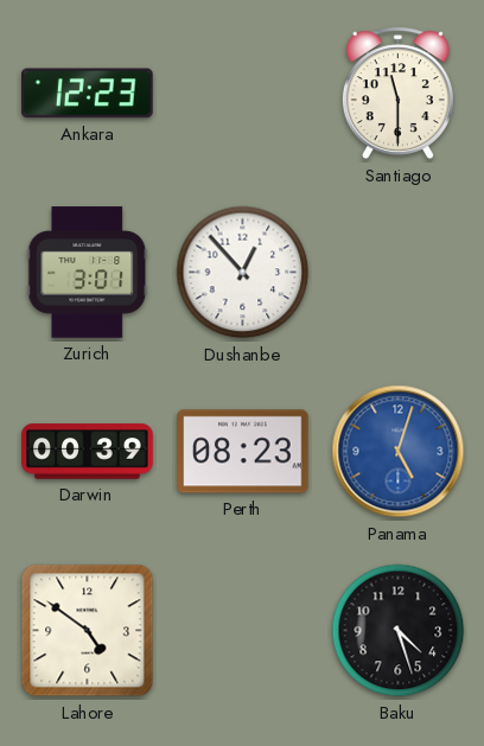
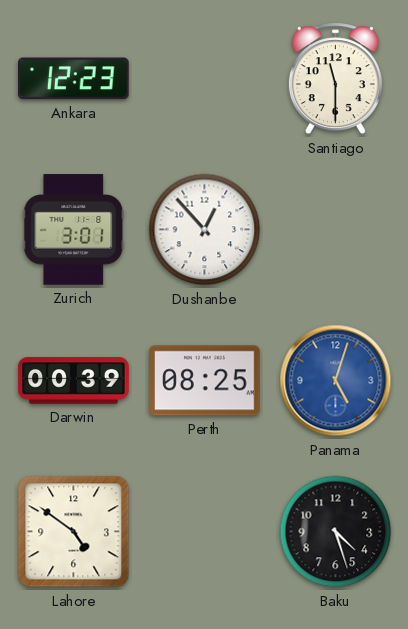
Perth: 08:23 -> 08:25 (205, 381)
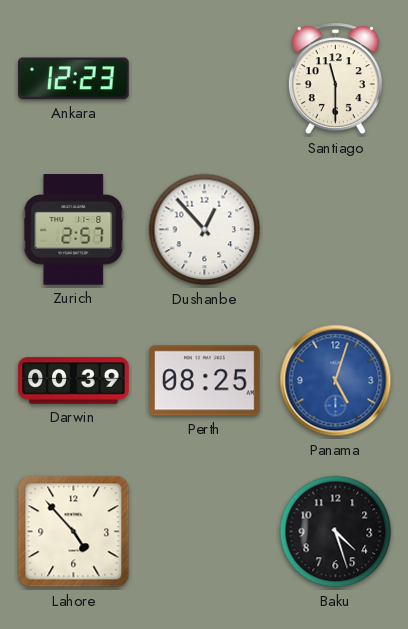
Zurich: 3:01 -> 2:57 (74, 230)
Lahore: 4:51 -> 4:53 (74, 532)
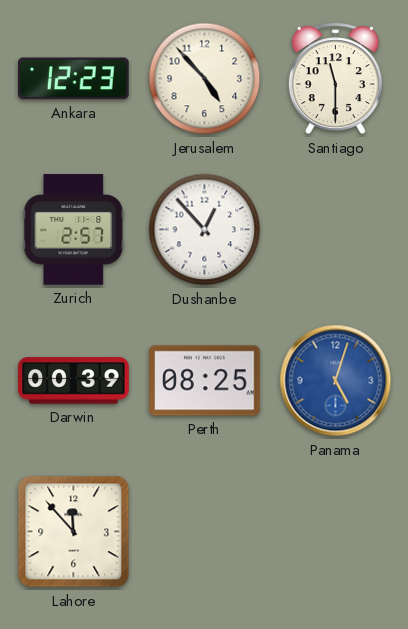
Jerusalem: none -> 4:53 (205, 79)
Lahore: 4:53 -> 11:53 (74, 532)
Baku: 4:27 -> none (336, 532)
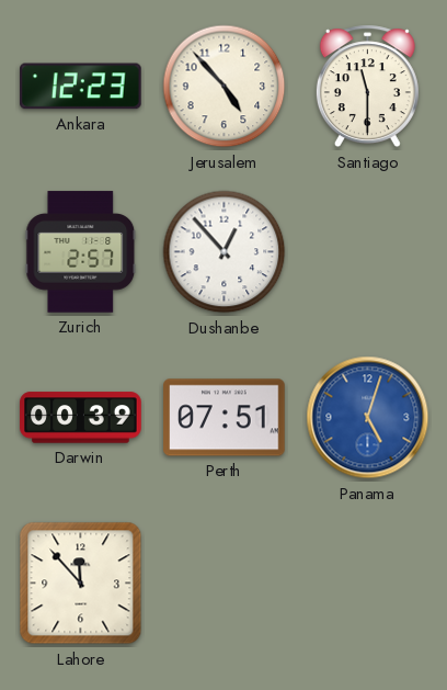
Perth: 08:25 -> 07:51 (225, 418)
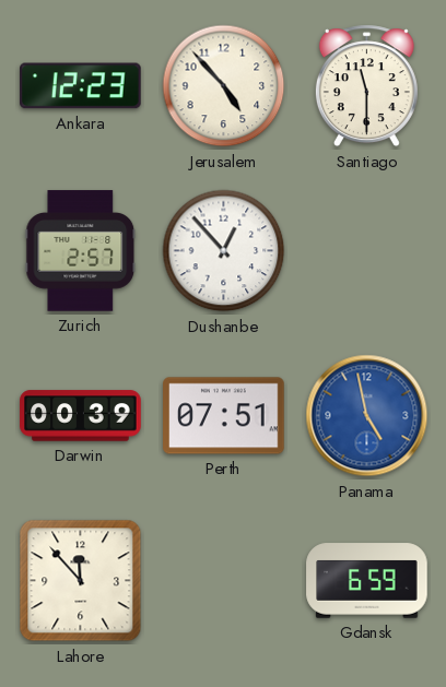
Panama: 5:03 -> 4:58 (367, 416)
Gdansk: none -> 6:59 (367, 581)
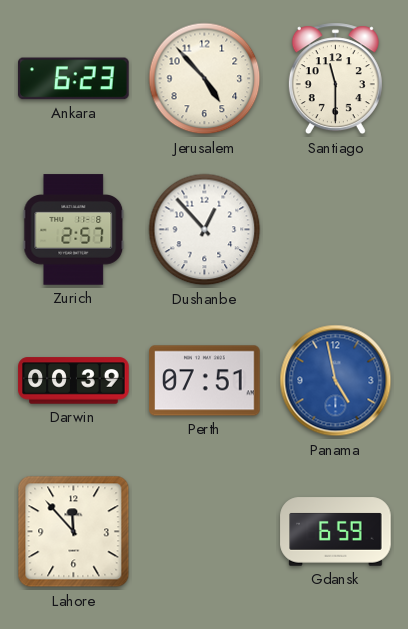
Ankara: 12:23 -> 6:23 (74, 79)
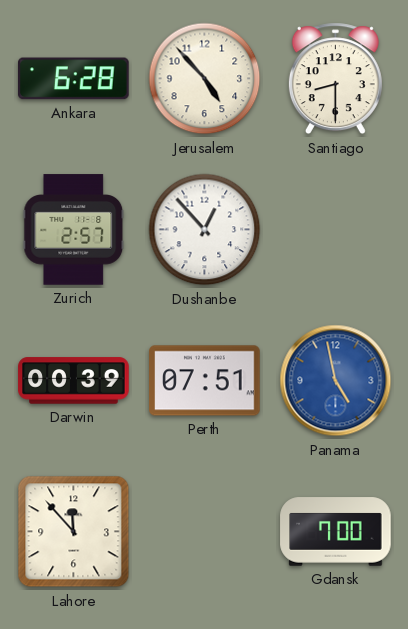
Ankara: 6:23 -> 6:28 (74, 79)
Santiago: 11:30 -> 8:30 (335, 79)
Gdansk: 6:59 -> 7:00 (336, 532)
